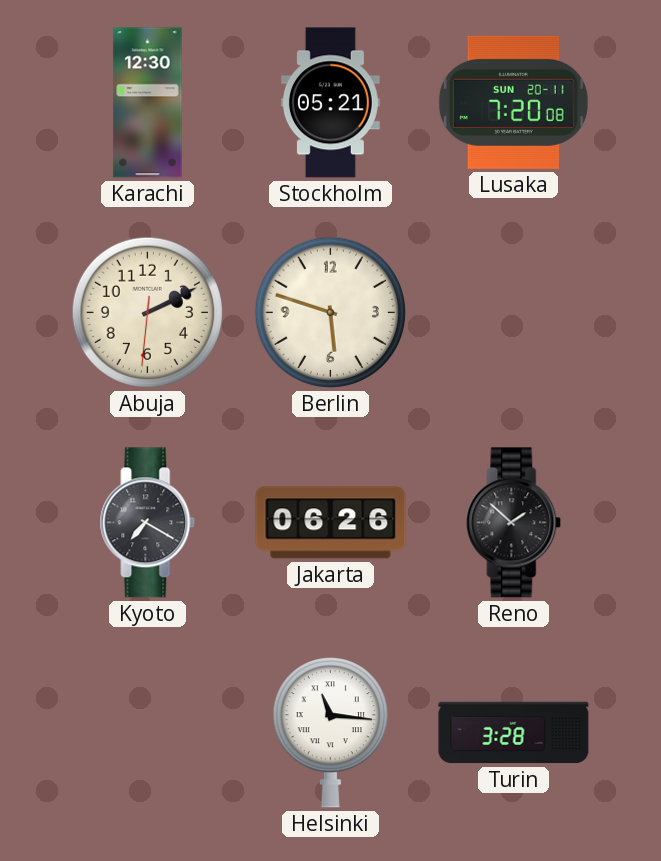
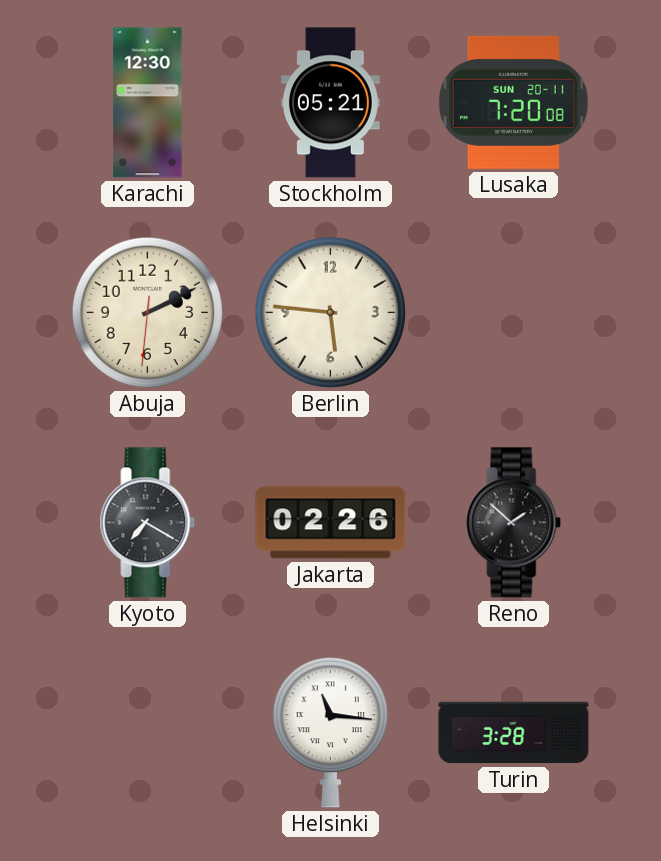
Berlin: 5:48 -> 5:46 (330, 312)
Jakarta: 06:26 -> 02:26 (331, 523)
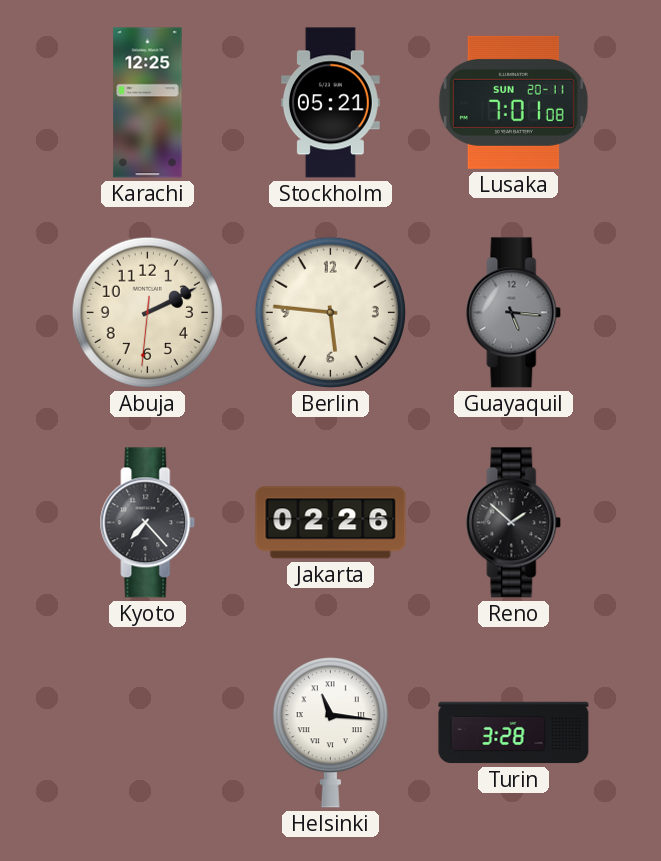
Karachi: 12:30 -> 12:25 (148, 103)
Lusaka: 7:20 -> 7:01 (513, 102)
Guayaquil: none -> 5:16 (514, 313)
Kyoto: 7:20 -> 7:23 (148, 523)
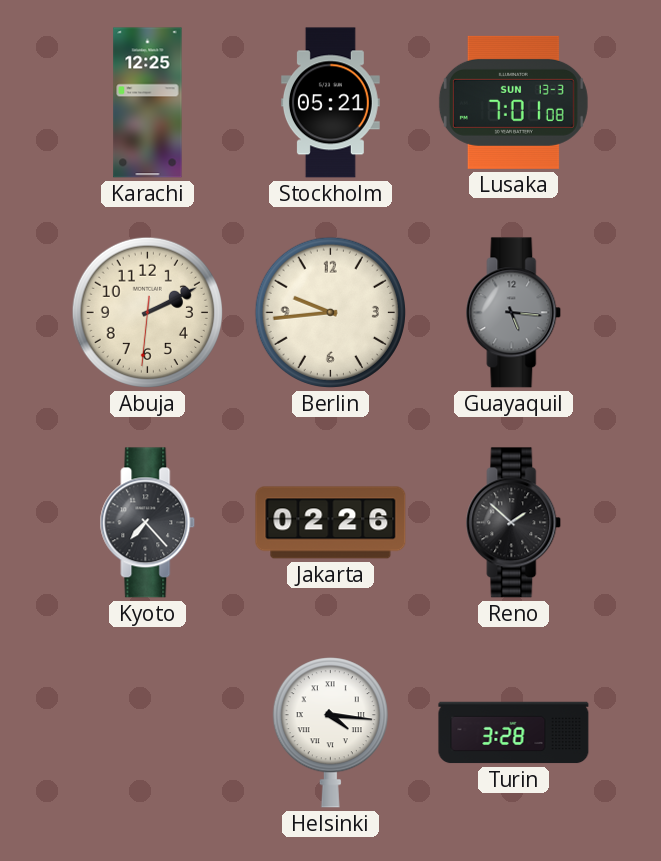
Lusaka date: SUN 20-11 -> SUN 13-3 (513, 102)
Berlin: 5:46 -> 9:44 (330, 312)
Helsinki: 11:16 -> 4:16 (330, 733)
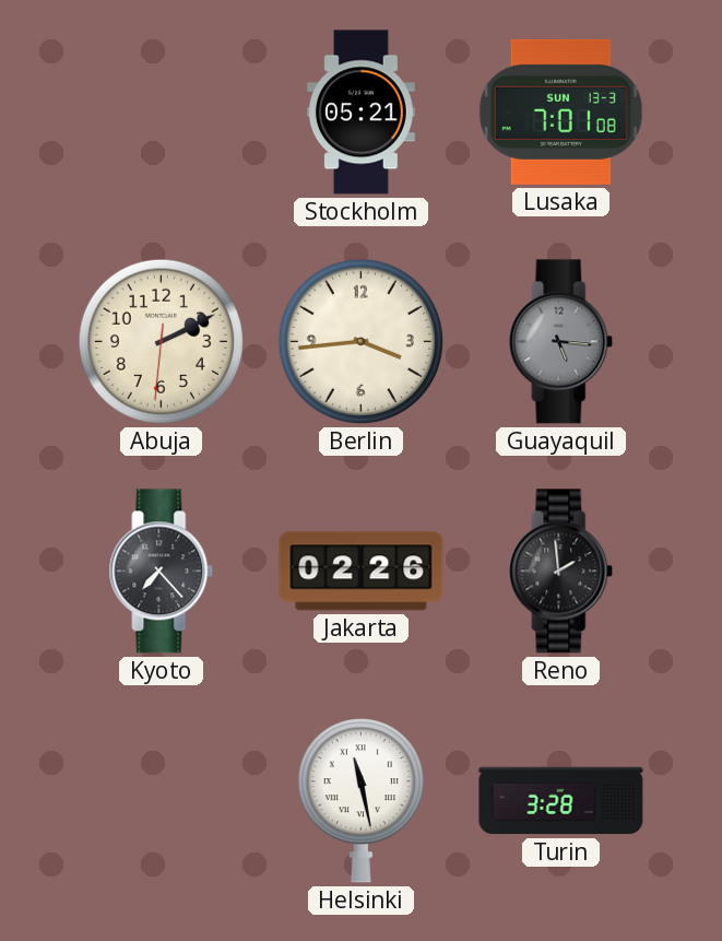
Karachi: 12:25 -> none (148, 103)
Berlin: 9:44 -> 3:44 (360, 341)
Reno: 1:52 -> 1:59 (561, 572)
Helsinki: 4:16 -> 11:28 (360, 801)
